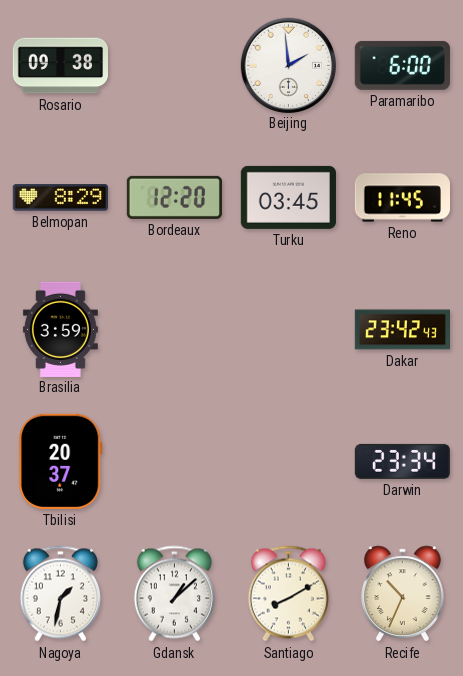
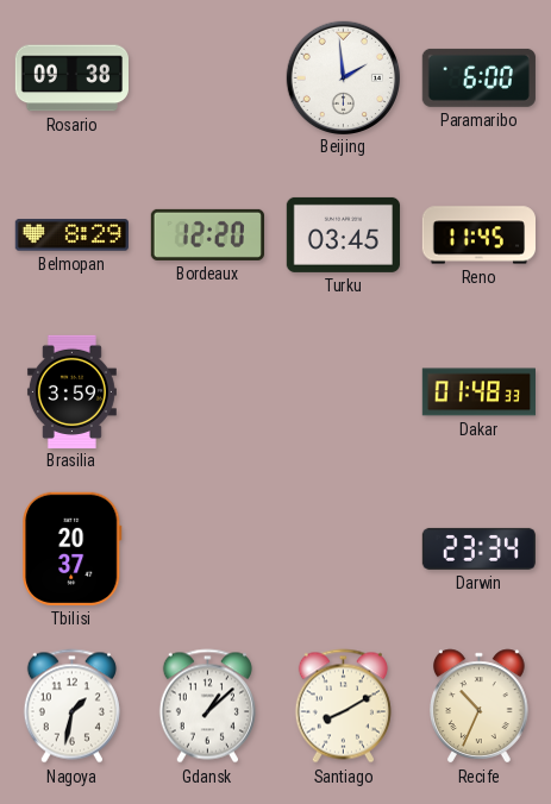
Dakar: 23:42 -> 01:48 (478, 392)
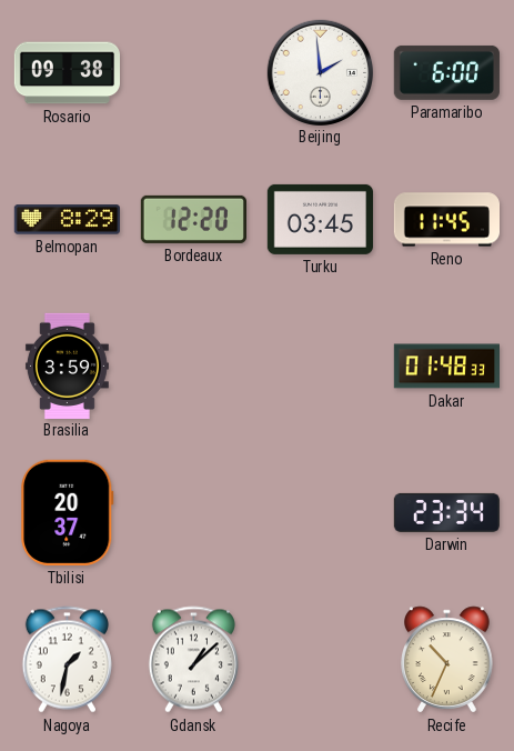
Santiago: 8:10 -> none (343, 706)
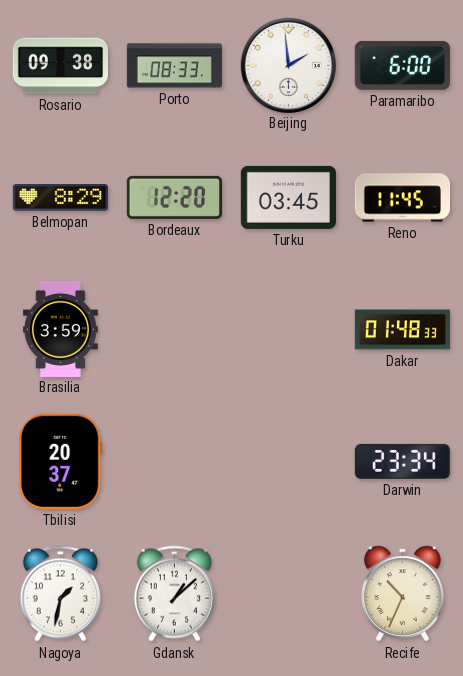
Porto: none -> 08:33 (174, 66)
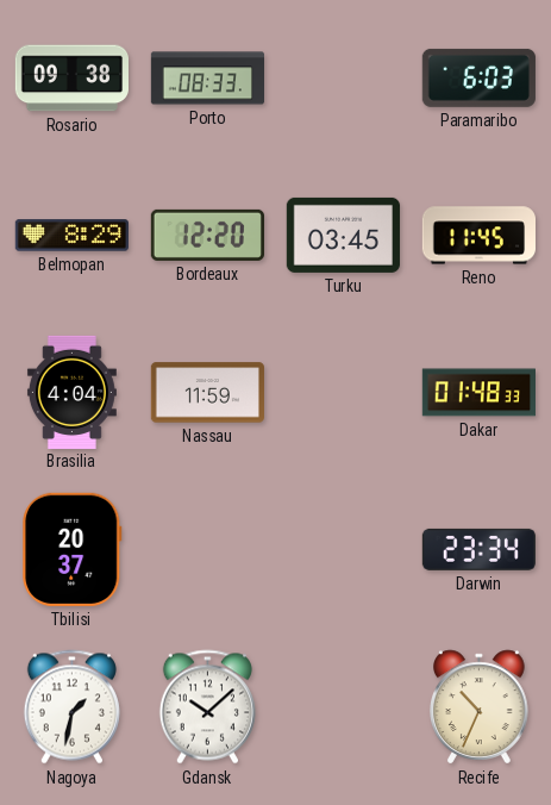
Beijing: 1:59 -> none (288, 65)
Paramaribo: 6:00 -> 6:03 (478, 77)
Brasilia: 3:59 -> 4:04 (71, 392)
Nassau: none -> 11:59 (207, 393)
Gdansk: 1:08 -> 10:08 (207, 707)
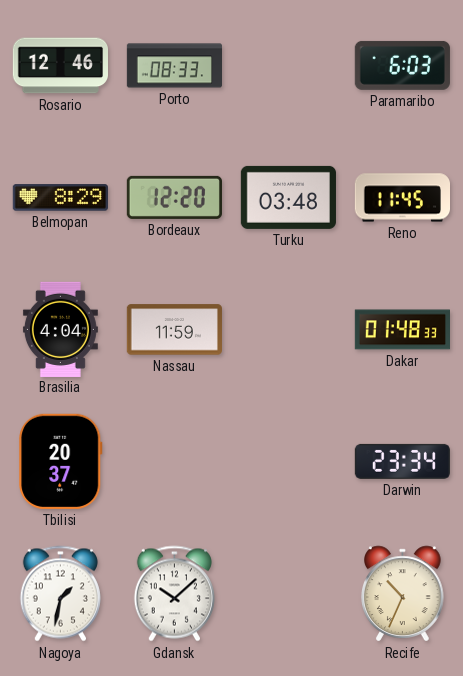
Rosario: 09:38 -> 12:46 (60, 66)
Turku: 03:45 -> 03:48 (288, 197)
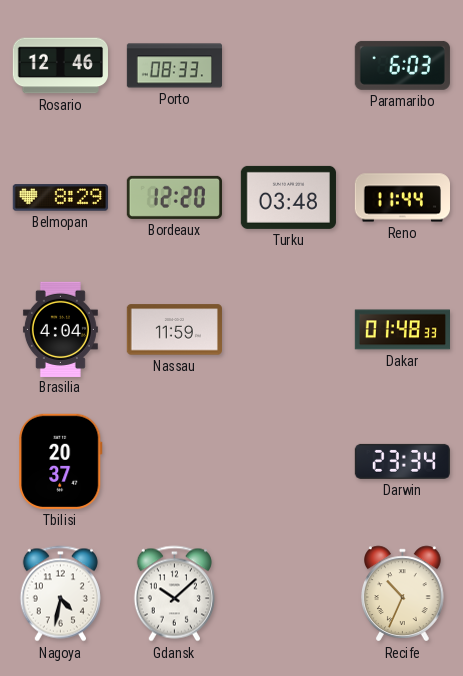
Reno: 11:45 -> 11:44 (402, 198)
Nagoya: 1:32 -> 4:32 (60, 594)
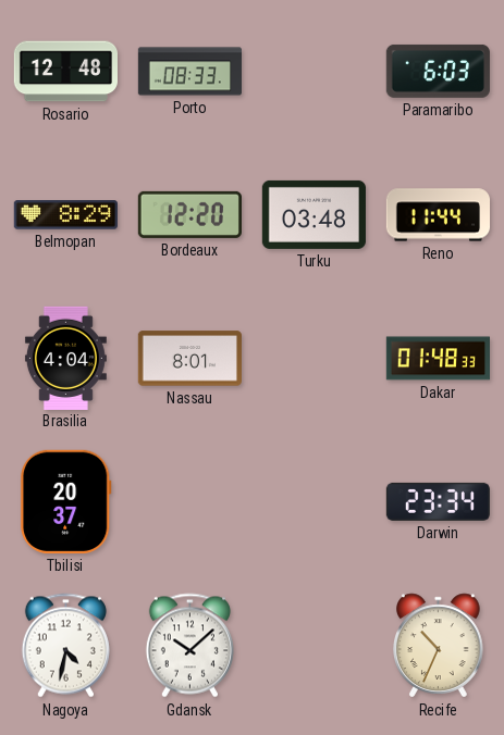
Rosario: 12:46 -> 12:48 (65, 72)
Nassau: 11:59 -> 8:01 (189, 359)
